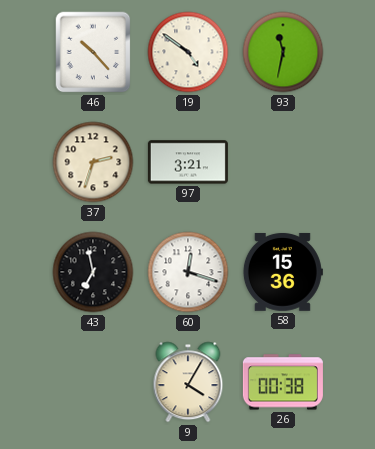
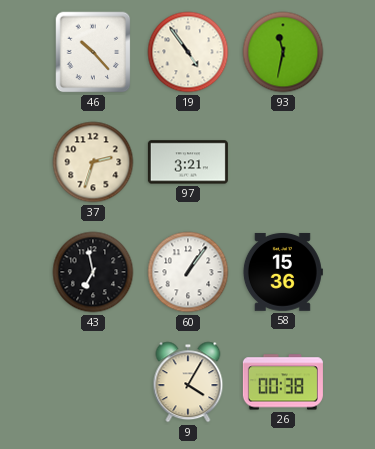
19: 4:51 -> 4:54 (188, 52)
60: 12:18 -> 1:06 (188, 272)
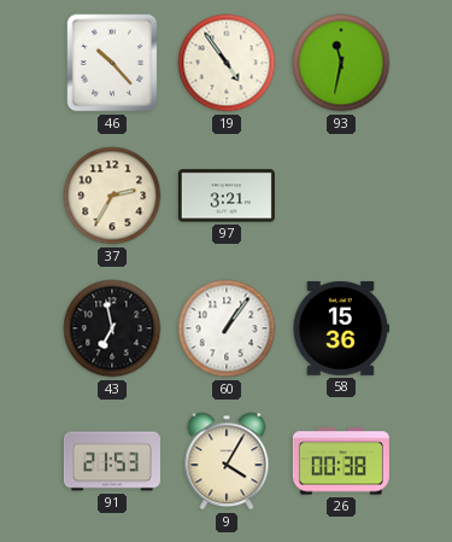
37: 2:33 -> 2:35 (112, 196)
91: none -> 21:53 (112, 461)
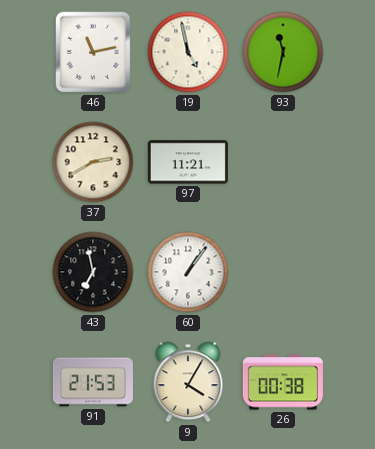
46: 10:23 -> 11:13 (93, 52)
19: 4:54 -> 4:58 (188, 52)
37: 2:35 -> 2:40 (93, 162)
97: 3:21 -> 11:21 (188, 162)
58: 15:36 -> none (340, 328)
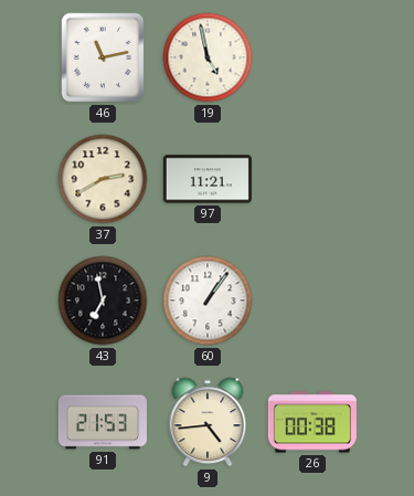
93: 11:32 -> none (283, 52)
9: 4:05 -> 4:44 (208, 422)
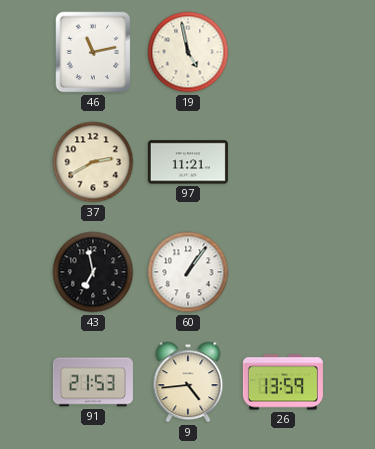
26: 00:38 -> 13:59 (283, 382)
